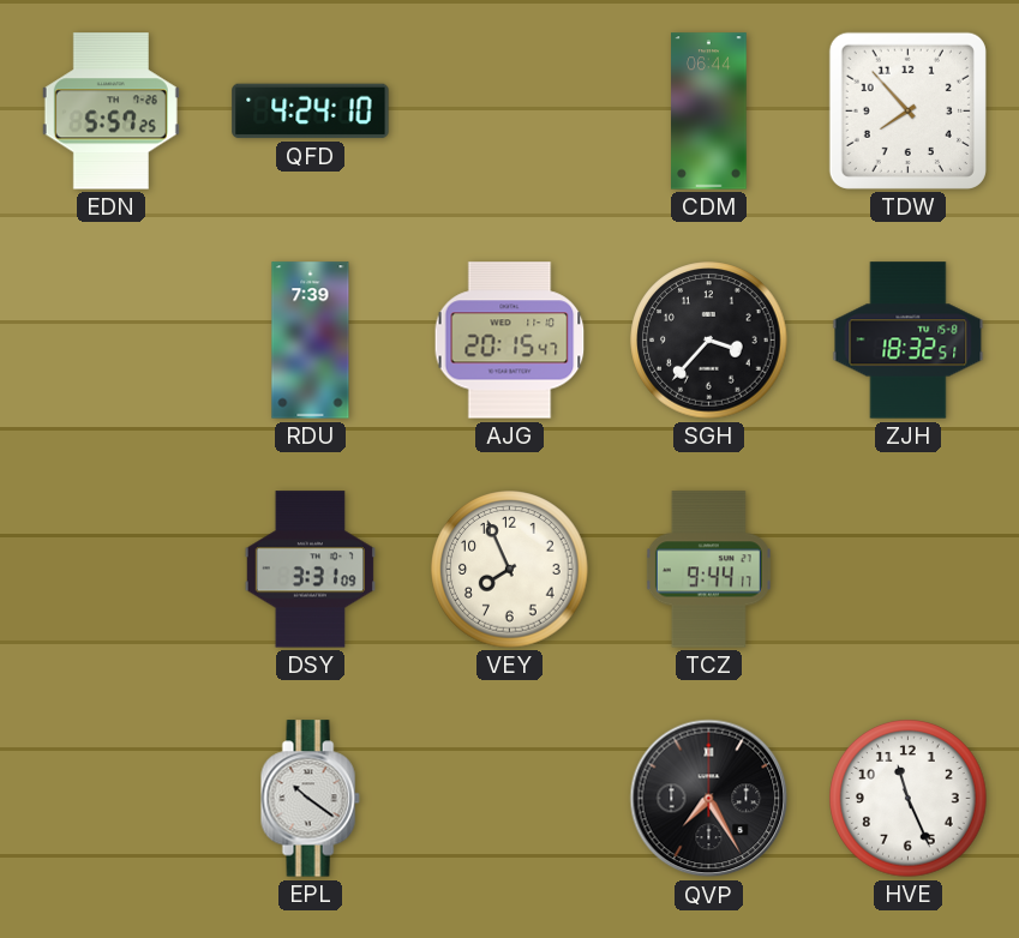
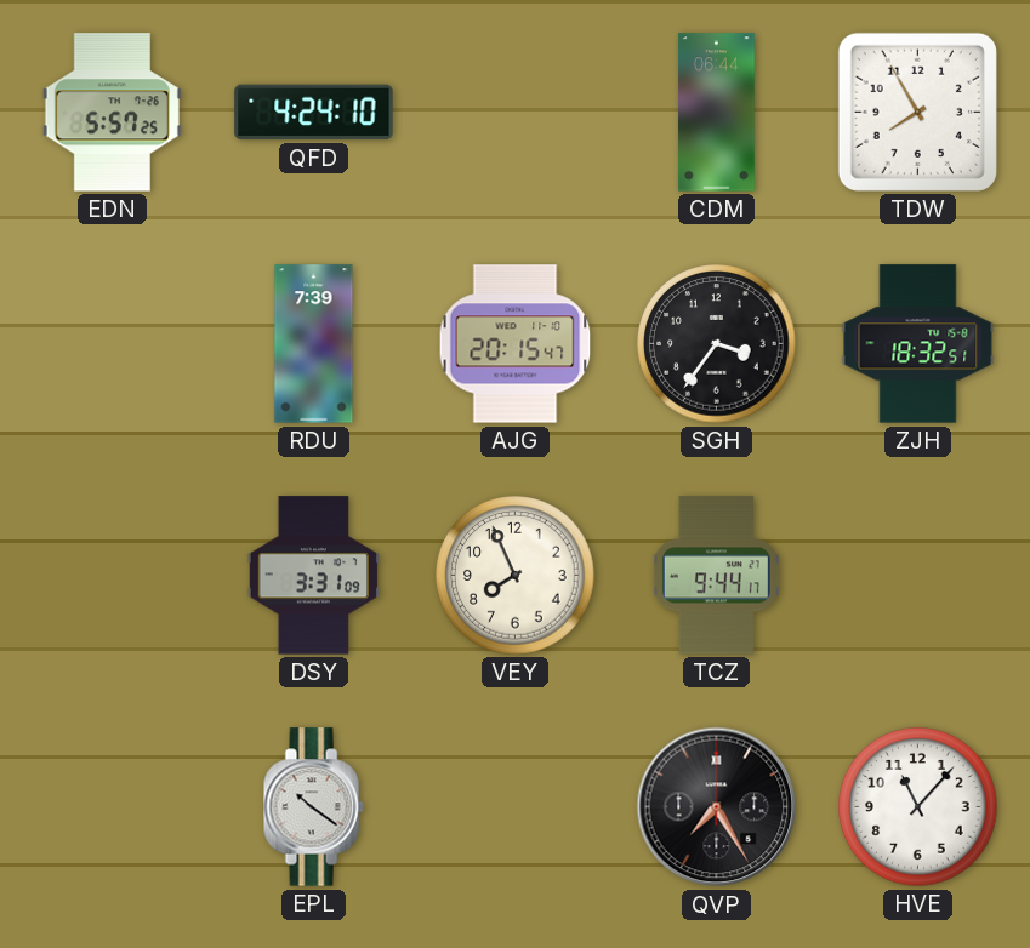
TDW: 7:53 -> 7:55 (917, 112)
SGH: 3:37 -> 3:36 (717, 344)
HVE: 11:26 -> 11:07 (918, 807)
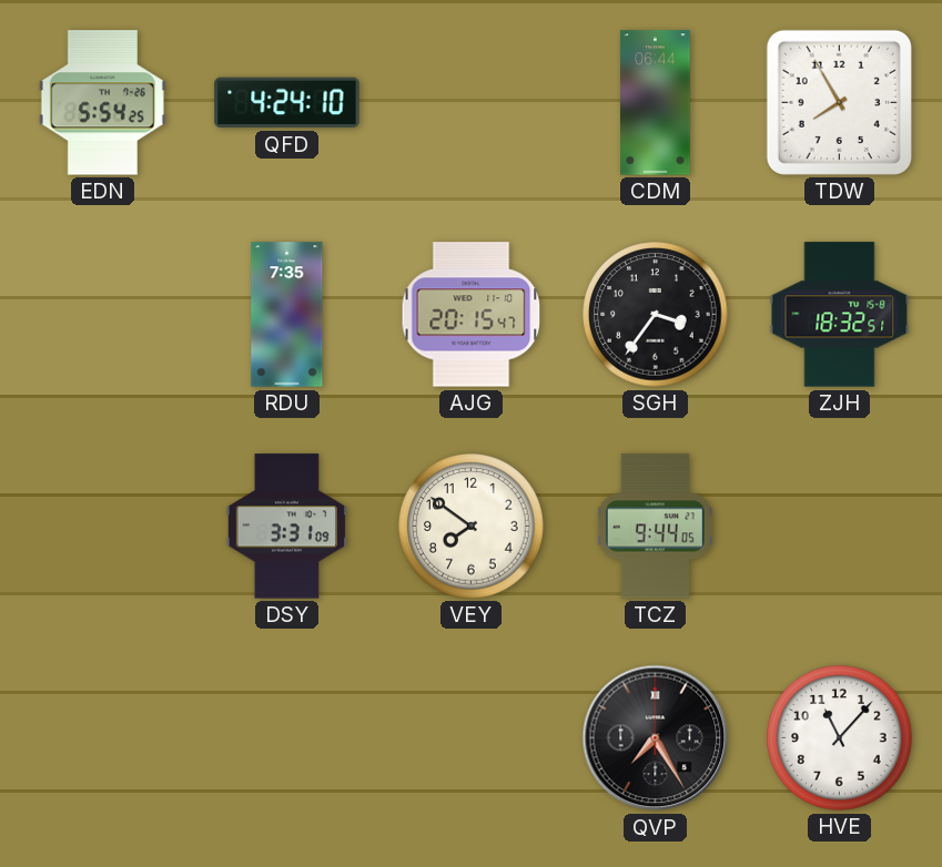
EDN: 5:57 -> 5:54 (102, 103)
RDU: 7:39 -> 7:35 (287, 315)
VEY: 7:56 -> 7:51 (472, 527)
TCZ: 9:44:17 -> 9:44:05 (655, 527)
EPL: 10:21 -> none (313, 807)
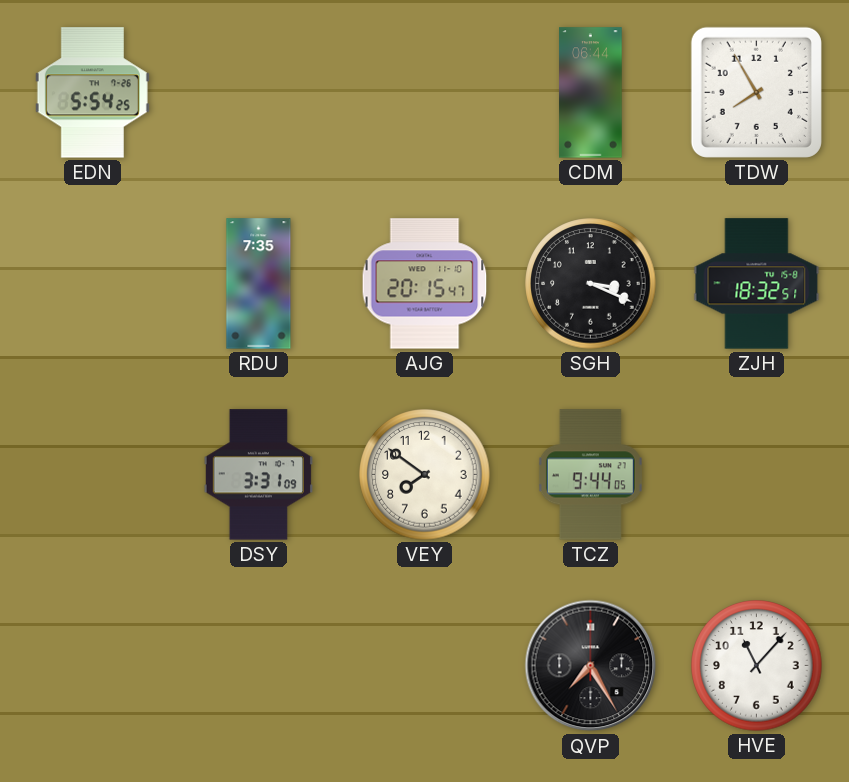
QFD: 4:24 -> none (287, 103)
SGH: 3:36 -> 3:19 (591, 284)
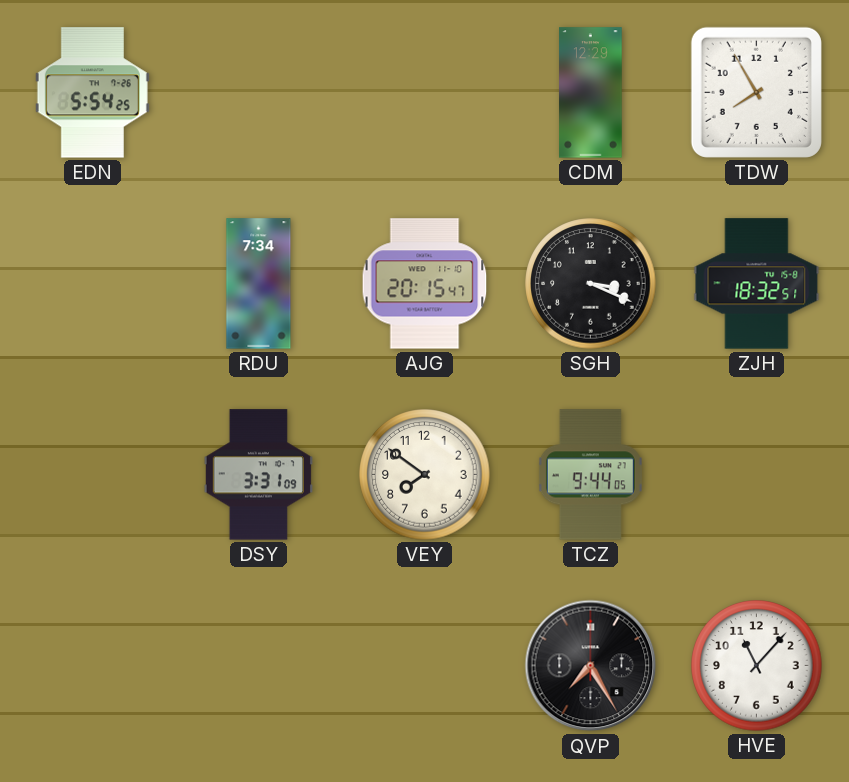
CDM: 06:44 -> 12:29 (591, 93)
RDU: 7:35 -> 7:34 (259, 284)
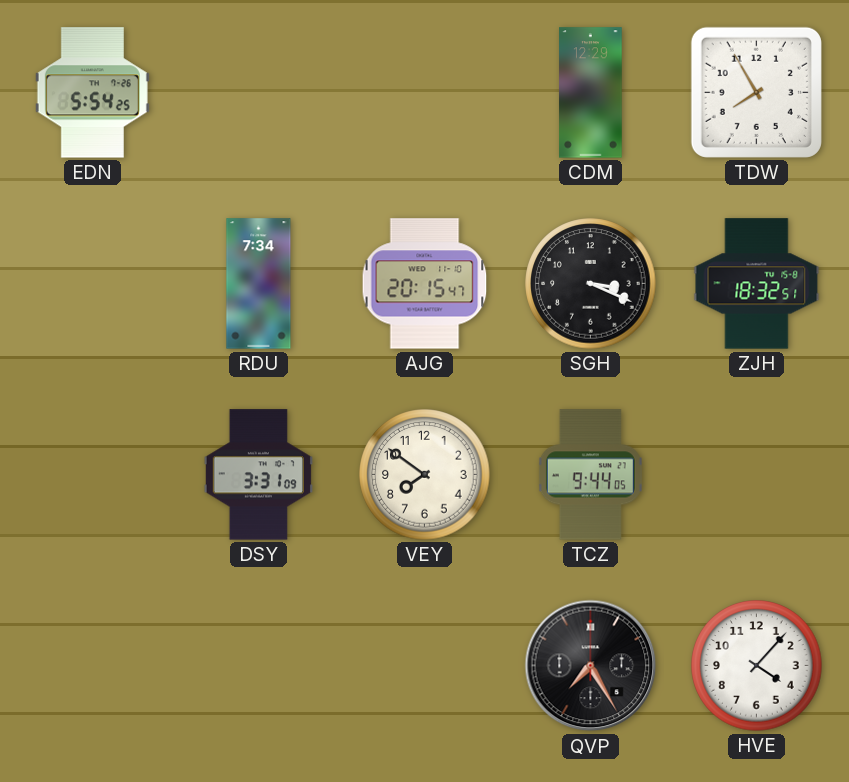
HVE: 11:07 -> 4:07 (757, 666)
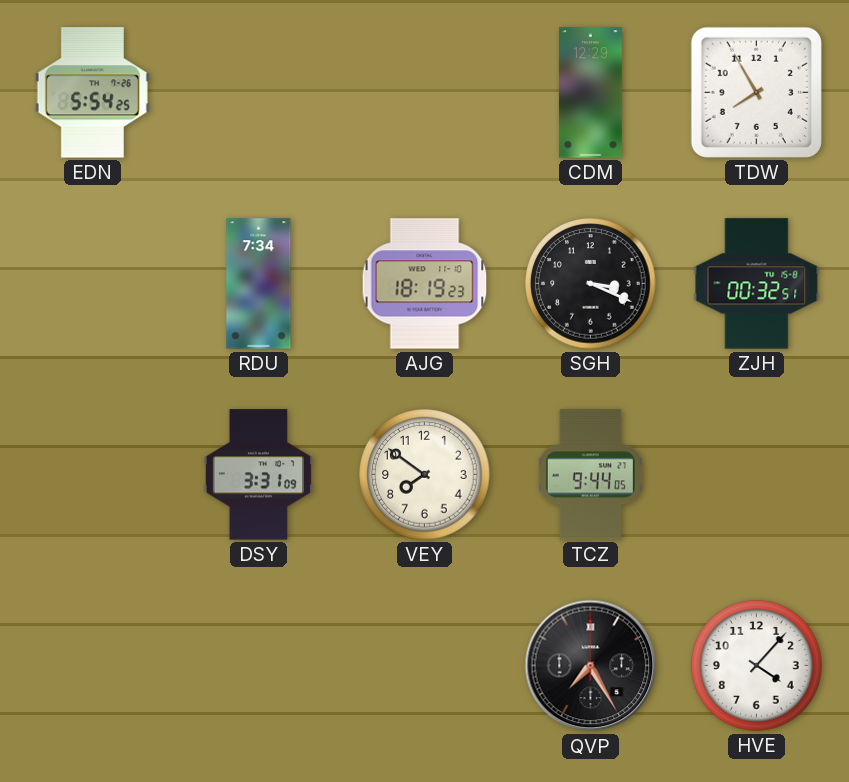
AJG: 20:15 -> 18:19 (425, 284)
ZJH: 18:32 -> 00:32 (757, 284)
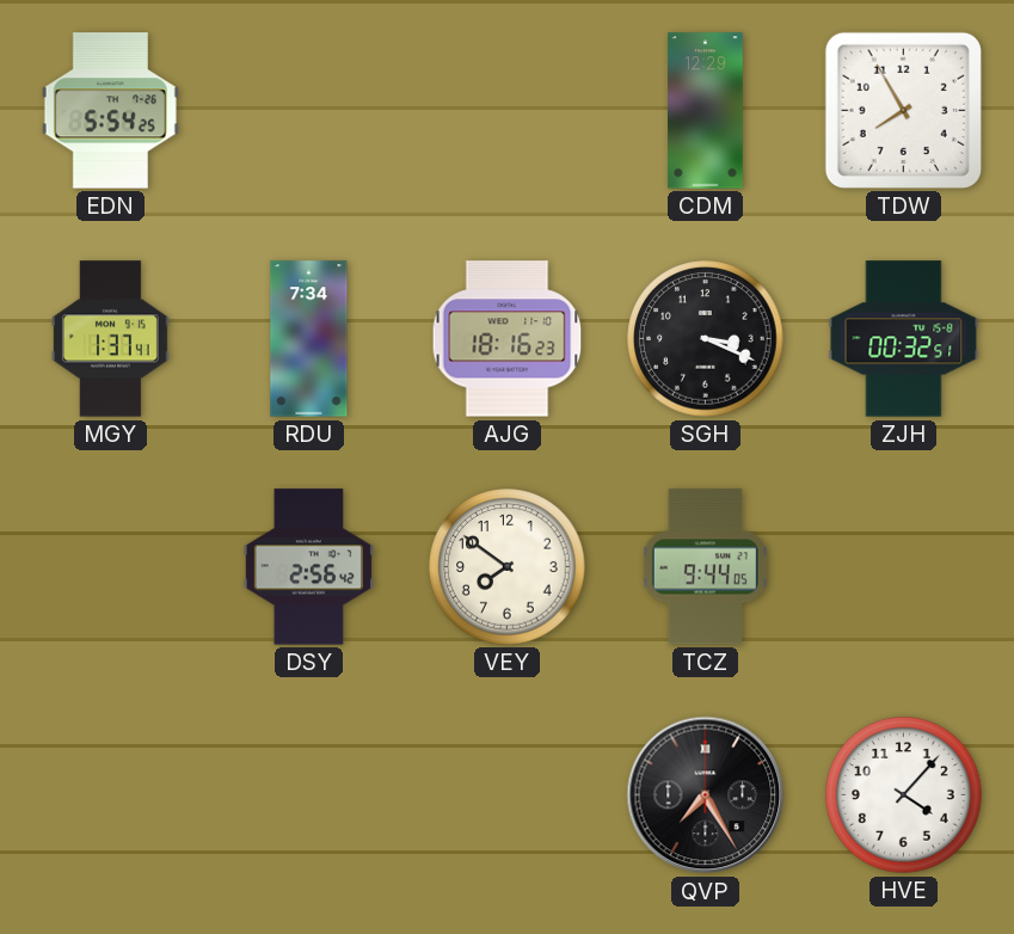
MGY: none -> 1:37 (110, 339)
AJG: 18:19 -> 18:16 (508, 339)
DSY: 3:31 -> 2:56 (308, 567)
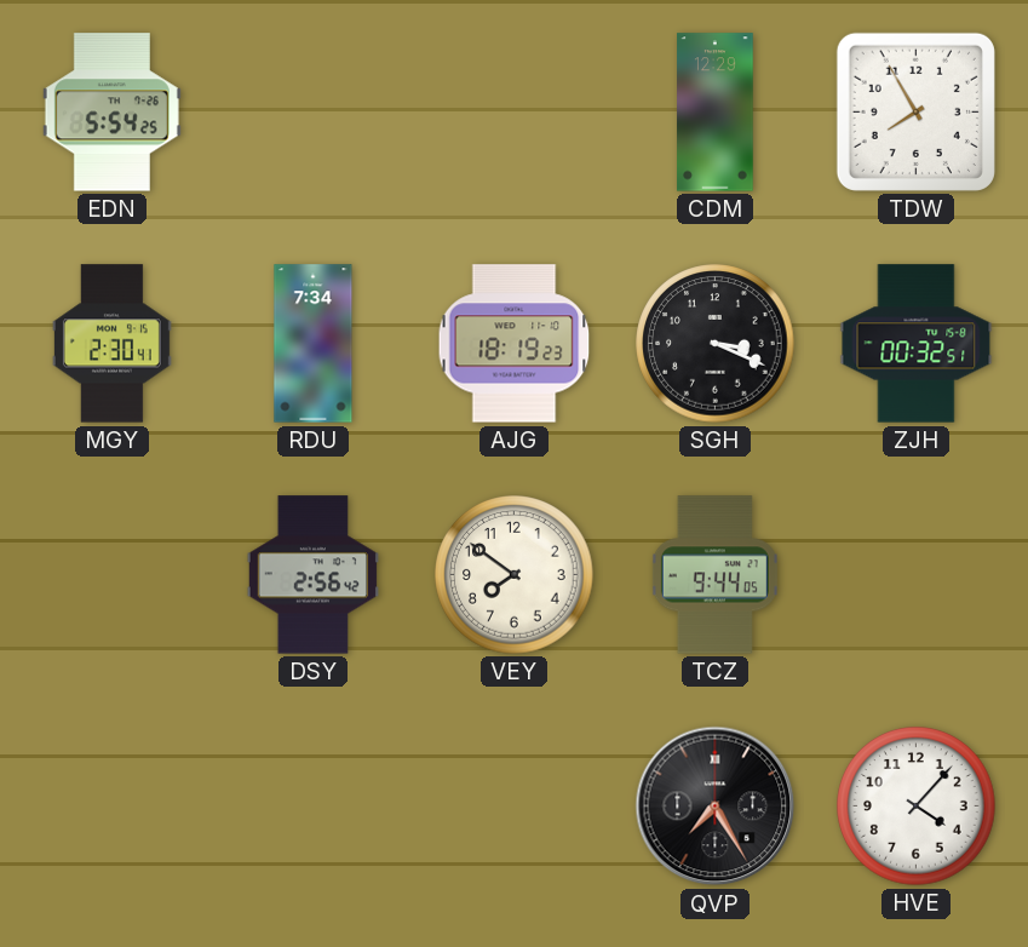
MGY: 1:37 -> 2:30 (111, 344)
AJG: 18:16 -> 18:19 (515, 344)
